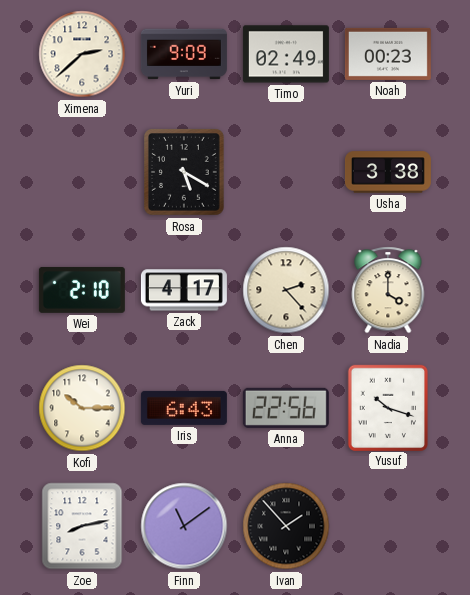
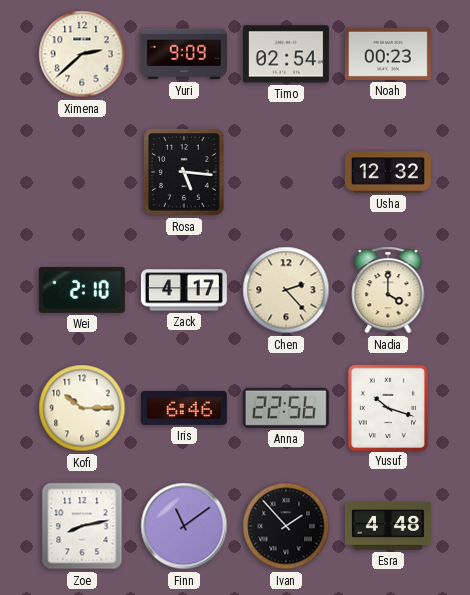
Timo: 02:49 -> 02:54 (286, 54)
Rosa: 5:20 -> 5:16 (185, 173)
Usha: 3:38 -> 12:32 (388, 172)
Iris: 6:43 -> 6:46 (184, 408)
Esra: none -> 4:48 (388, 527)
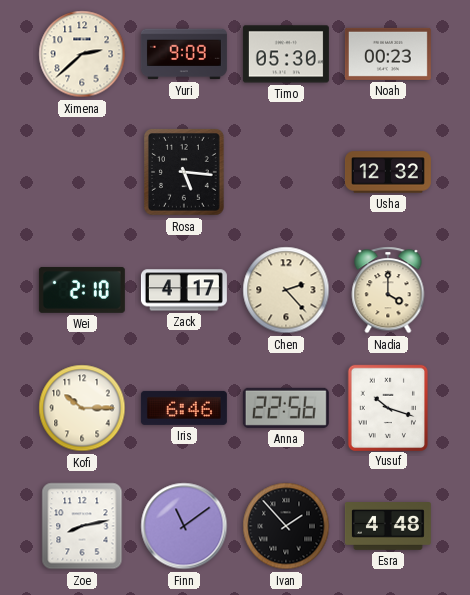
Timo: 02:54 -> 05:30 (286, 54)
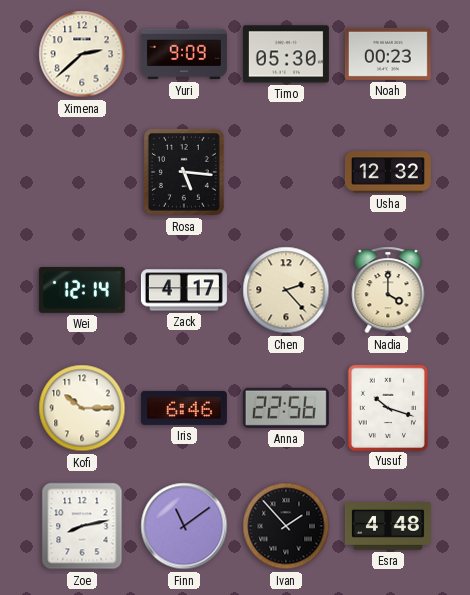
Wei: 2:10 -> 12:14 (82, 290)
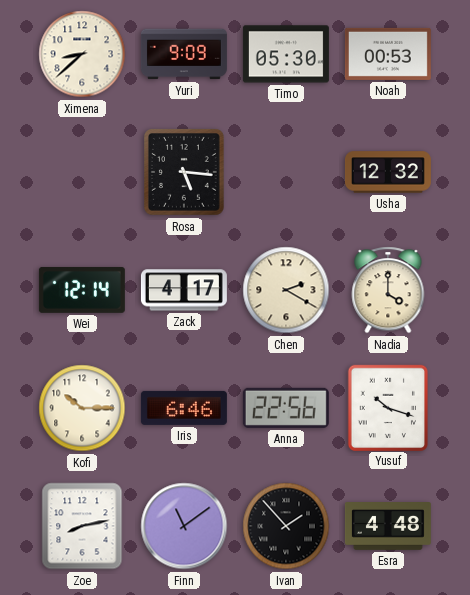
Ximena: 2:38 -> 8:38 (82, 54)
Noah: 00:23 -> 00:53 (388, 54)
Chen: 2:23 -> 2:20 (286, 290)
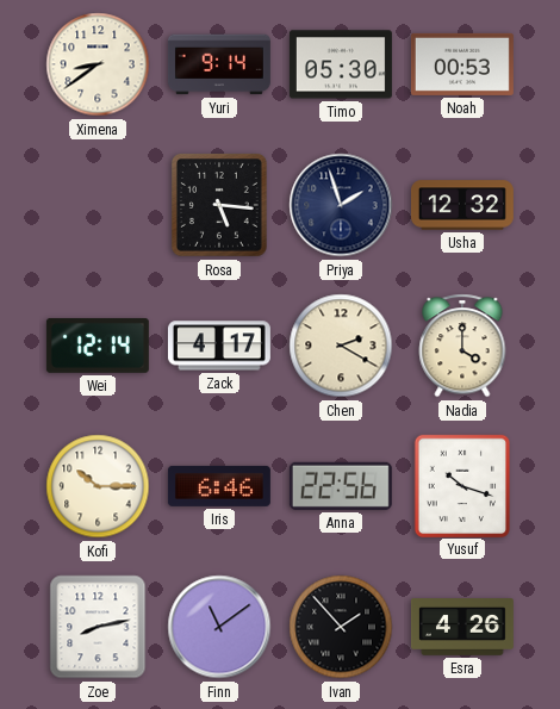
Ximena: 8:38 -> 8:39 (98, 64)
Yuri: 9:09 -> 9:14 (219, 64)
Priya: none -> 1:57 (341, 205)
Esra: 4:48 -> 4:26 (462, 628)
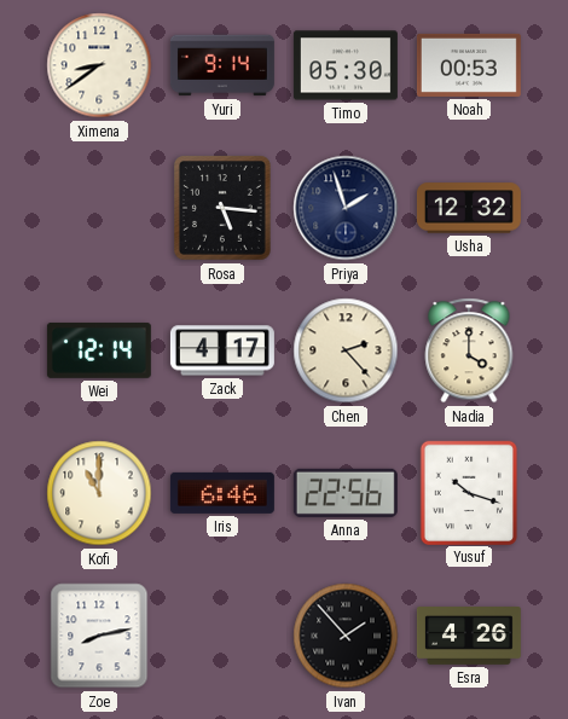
Chen: 2:20 -> 2:23 (346, 350)
Kofi: 10:15 -> 11:00 (99, 493)
Finn: 11:09 -> none (219, 627)
